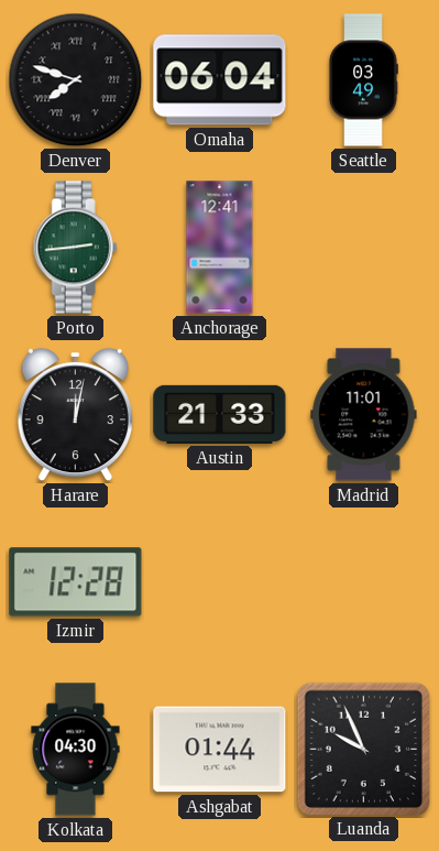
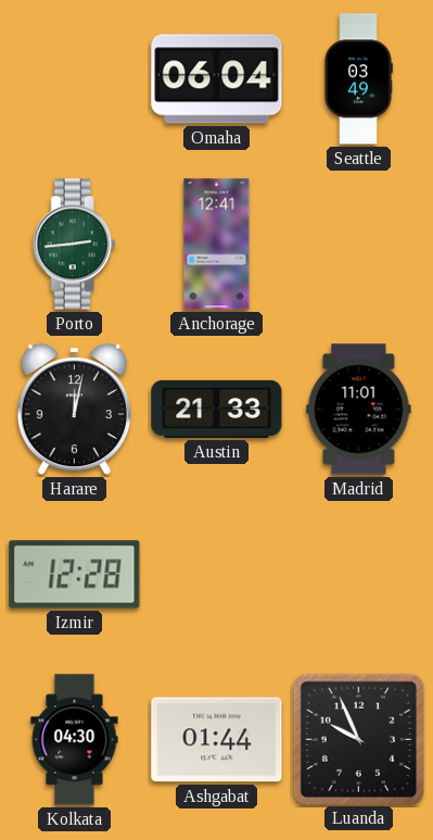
Denver: 7:48 -> none (76, 80)
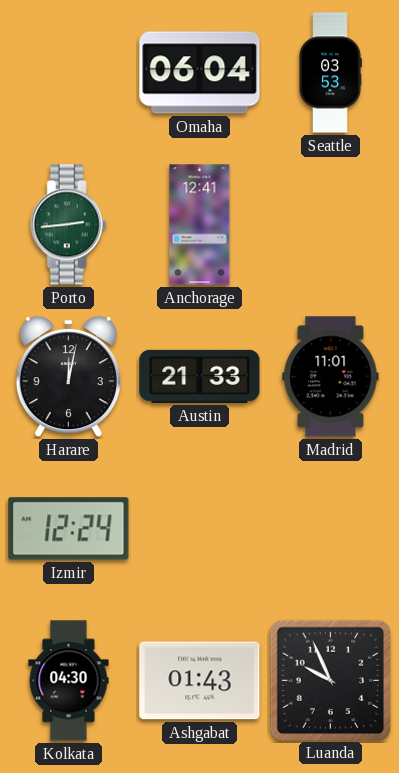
Seattle: 03:49 -> 03:53 (330, 73)
Izmir: 12:28 -> 12:24 (69, 529)
Ashgabat: 01:44 -> 01:43 (200, 681)
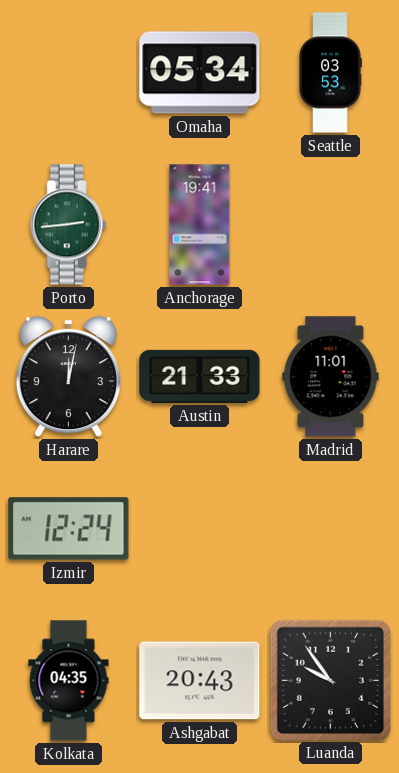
Omaha: 06:04 -> 05:34 (200, 73)
Anchorage: 12:41 -> 19:41 (200, 225)
Kolkata: 04:30 -> 04:35 (69, 681)
Ashgabat: 01:43 -> 20:43 (200, 681)
Luanda: 9:56 -> 9:54 (330, 680)
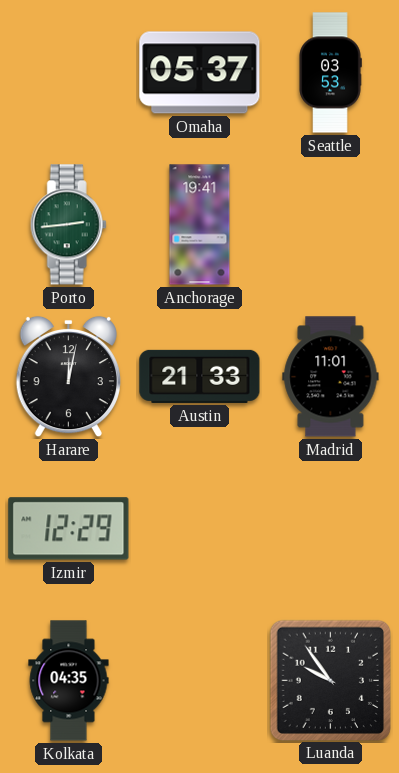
Omaha: 05:34 -> 05:37 (200, 73)
Izmir: 12:24 -> 12:29 (69, 529)
Ashgabat: 20:43 -> none (200, 681)
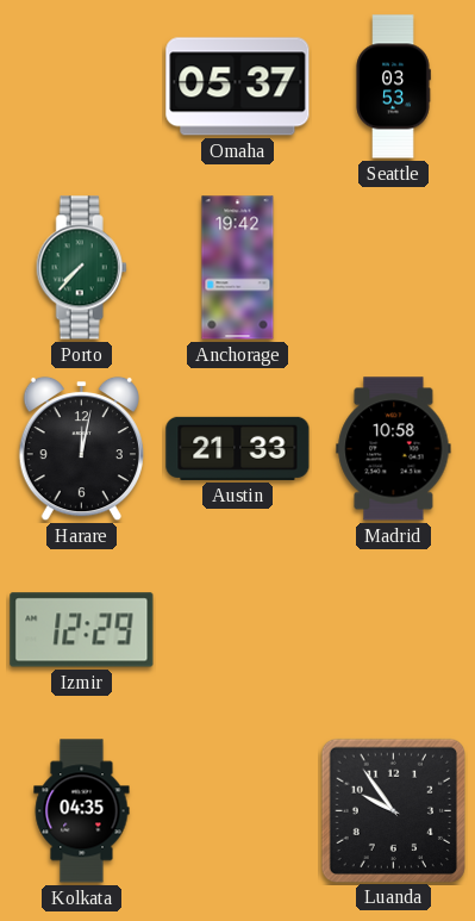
Porto: 2:44 -> 7:37 (81, 268)
Anchorage: 19:41 -> 19:42 (238, 268)
Madrid: 11:01 -> 10:58 (394, 449)
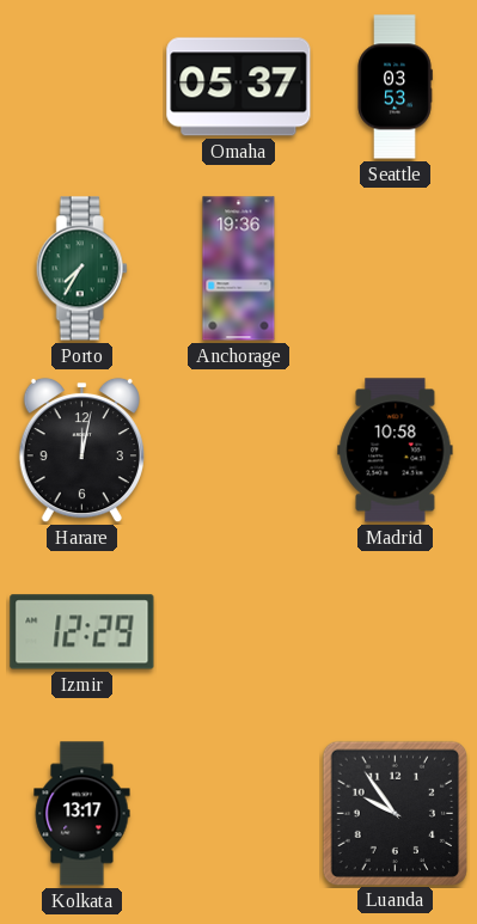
Porto: 7:37 -> 7:35 (81, 269)
Anchorage: 19:42 -> 19:36 (239, 269)
Austin: 21:33 -> none (238, 448)
Kolkata: 04:35 -> 13:17 (82, 814)
